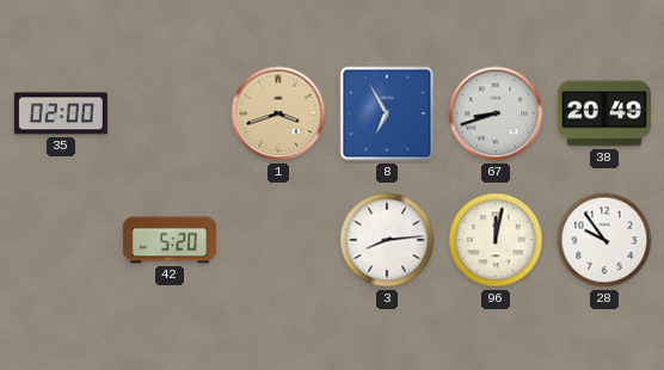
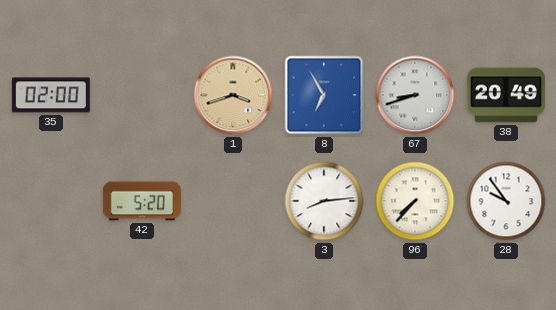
96: 12:02 -> 7:37 (415, 201)
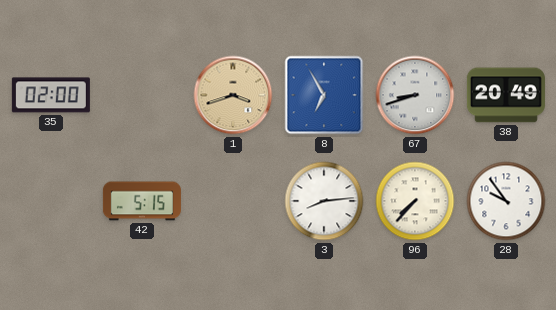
42: 5:20 -> 5:15 (142, 201)
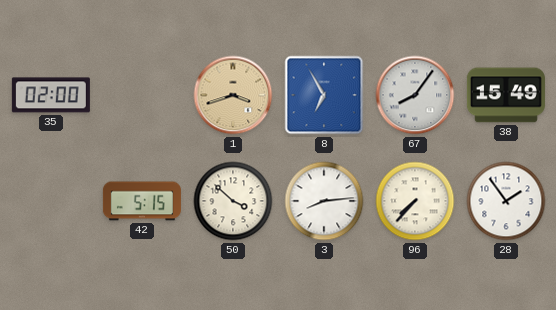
67: 8:42 -> 8:06 (415, 95)
38: 20:49 -> 15:49 (506, 95)
50: none -> 3:52 (233, 201)
28: 9:54 -> 1:54 (506, 201)
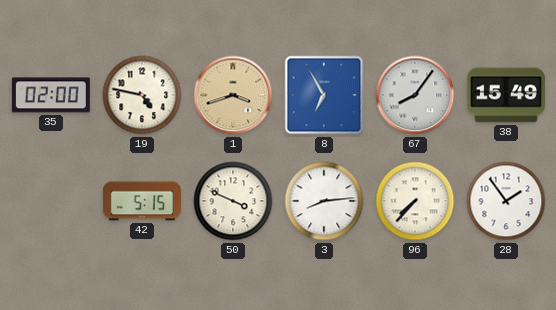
19: none -> 4:47 (142, 95)
50: 3:52 -> 3:49 (233, 201)
